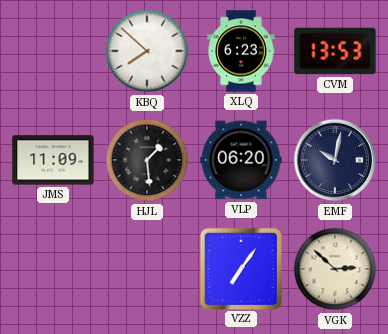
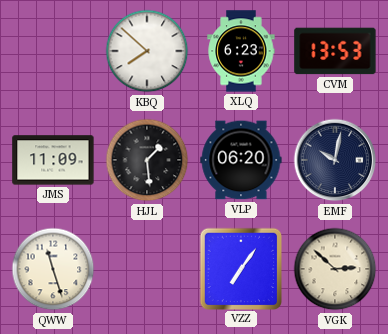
QWW: none -> 11:27 (53, 269)
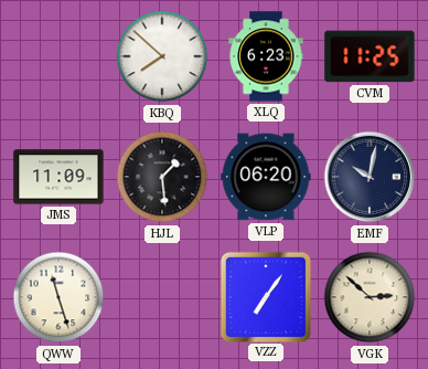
CVM: 13:53 -> 11:25 (370, 56)
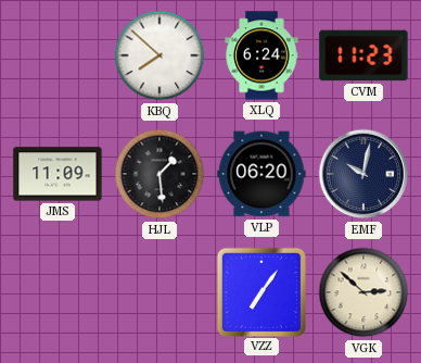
XLQ: 6:23 -> 6:24 (261, 55)
CVM: 11:25 -> 11:23 (363, 55)
QWW: 11:27 -> none (58, 297)
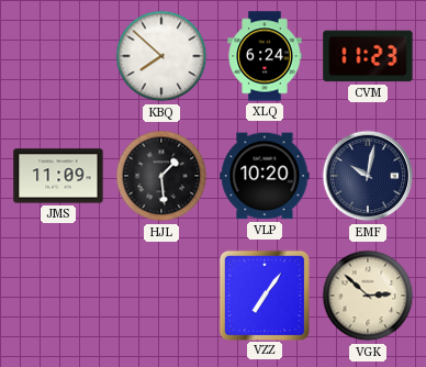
VLP: 06:20 -> 10:20 (265, 176)
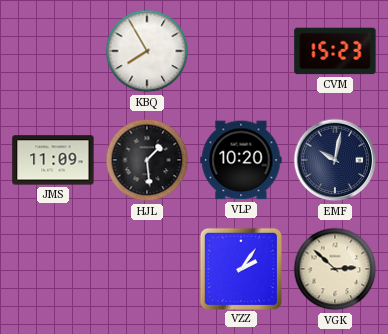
KBQ: 7:52 -> 7:55 (147, 51)
XLQ: 6:24 -> none (265, 56)
CVM: 11:23 -> 15:23 (335, 51)
VZZ: 7:06 -> 2:06 (240, 268)
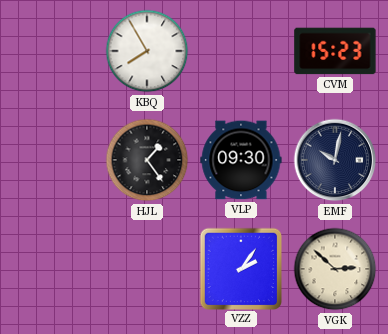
JMS: 11:09 -> none (53, 160)
HJL: 1:29 -> 1:24 (147, 160)
VLP: 10:20 -> 09:30 (241, 160)
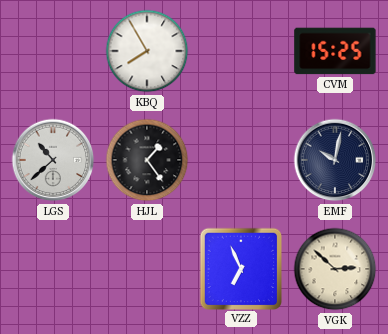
CVM: 15:23 -> 15:25 (335, 51)
LGS: none -> 10:38 (53, 160)
VLP: 09:30 -> none (241, 160)
VZZ: 2:06 -> 6:56 (240, 268)
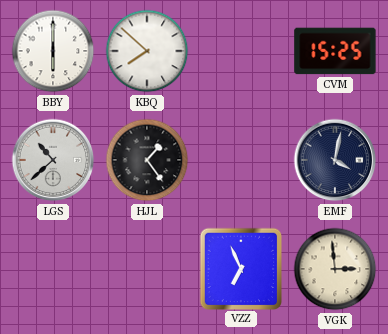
BBY: none -> 6:00 (53, 51)
KBQ: 7:55 -> 7:52 (147, 51)
EMF: 10:02 -> 4:02 (335, 160)
VGK: 2:52 -> 2:59 (335, 269)
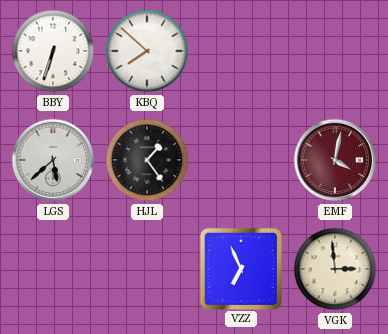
BBY: 6:00 -> 6:33 (53, 51)
CVM: 15:25 -> none (335, 51)
LGS: 10:38 -> 5:38 (53, 160)
EMF dial: navy -> burgundy (335, 160)
